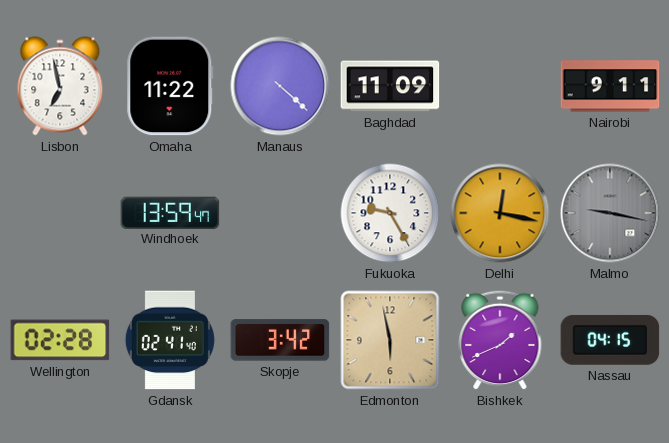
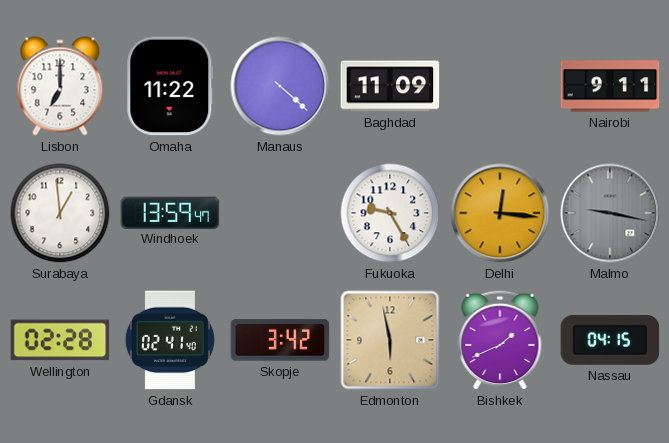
Lisbon: 6:58 -> 7:00 (60, 86)
Surabaya: none -> 12:59 (60, 213)
Delhi: 12:17 -> 12:16 (500, 213)
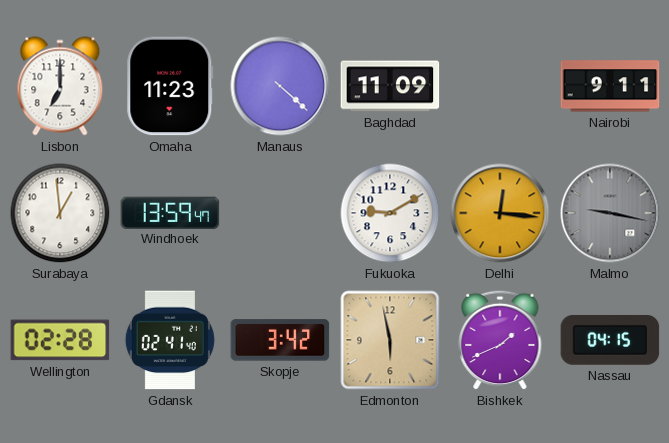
Omaha: 11:22 -> 11:23 (170, 86)
Fukuoka: 9:25 -> 9:10 (390, 213)
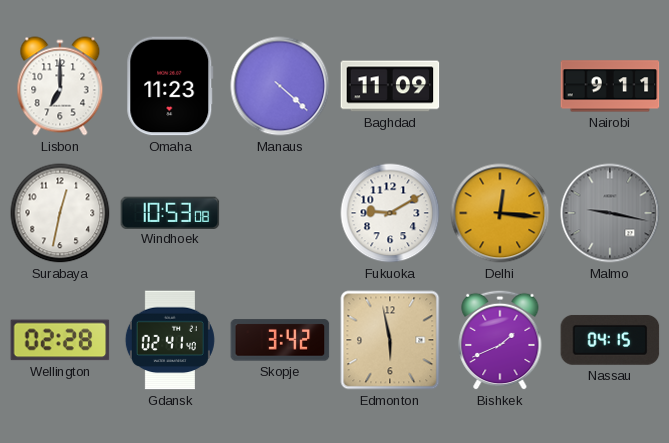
Surabaya: 12:59 -> 12:32 (60, 213)
Windhoek: 13:59 -> 10:53 (170, 212)
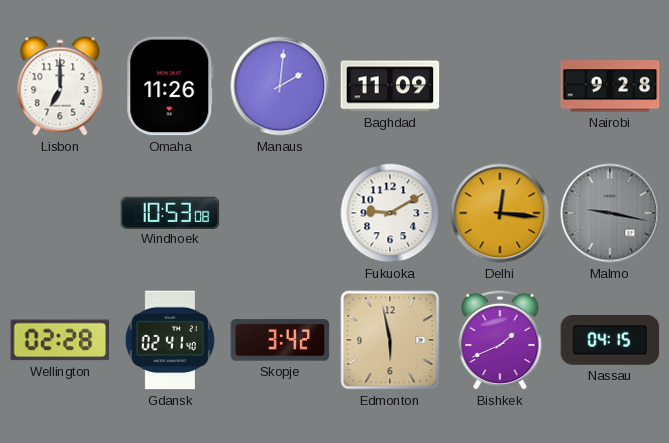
Omaha: 11:23 -> 11:26 (170, 86)
Manaus: 4:22 -> 2:01 (280, 86)
Nairobi: 9:11 -> 9:28 (610, 86)
Surabaya: 12:32 -> none (60, 213)
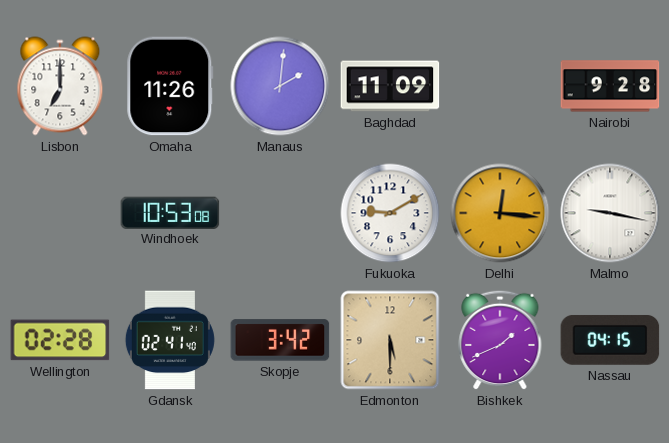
Malmo dial: grey -> white (610, 213)
Edmonton: 5:58 -> 5:30 (390, 340)
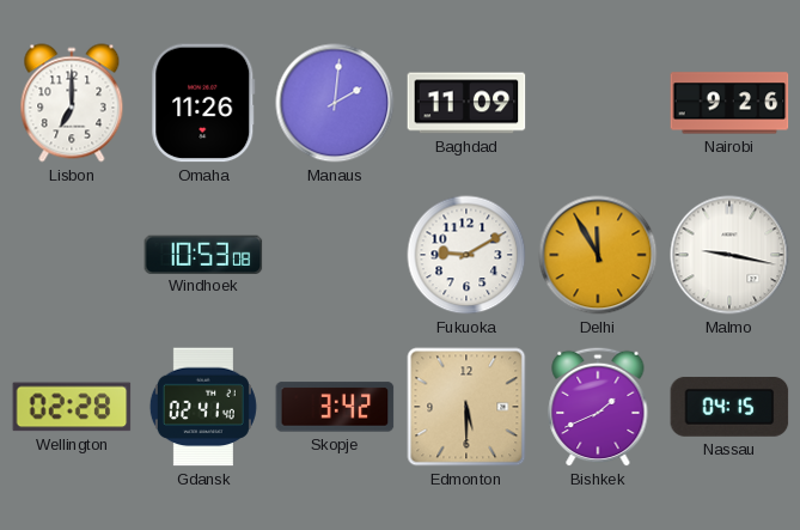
Nairobi: 9:28 -> 9:26 (729, 103)
Delhi: 12:16 -> 11:55 (598, 255)
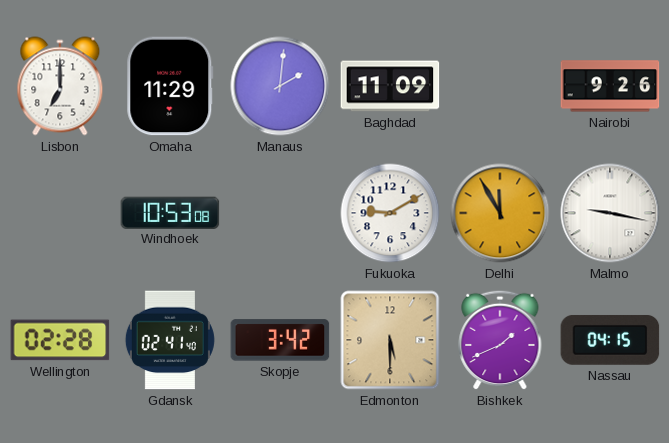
Omaha: 11:26 -> 11:29 (170, 86)
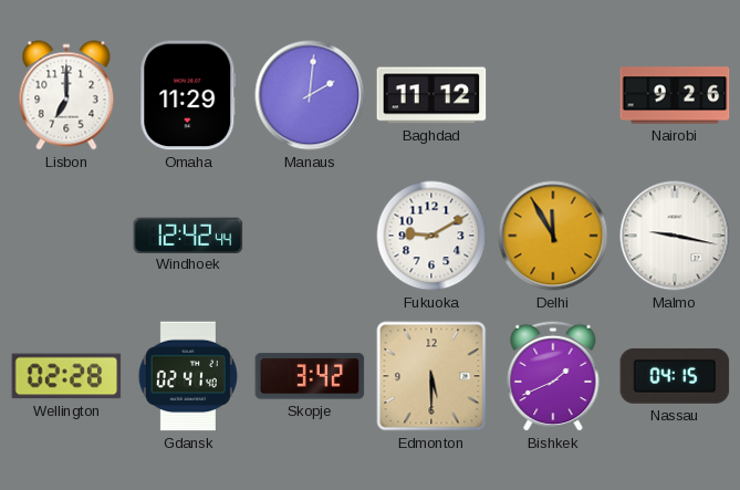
Baghdad: 11:09 -> 11:12 (431, 95)
Windhoek: 10:53 -> 12:42 (188, 234)
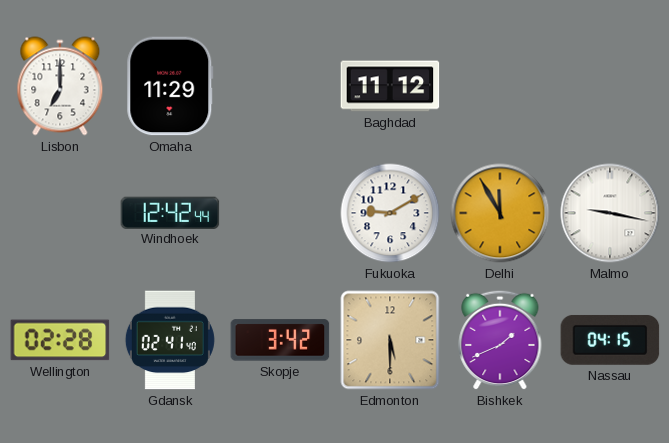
Manaus: 2:01 -> none (310, 95)
Nairobi: 9:26 -> none (675, 95)
